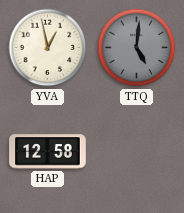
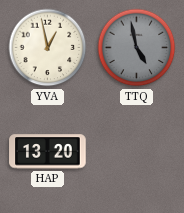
TTQ: 5:01 -> 4:58 (137, 48)
HAP: 12:58 -> 13:20 (48, 152)
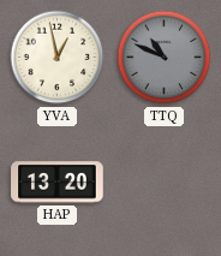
TTQ: 4:58 -> 10:49 (165, 58)
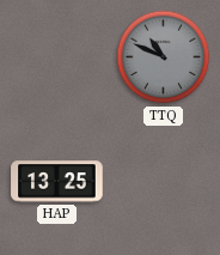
YVA: 12:58 -> none (58, 58)
HAP: 13:20 -> 13:25 (57, 182)
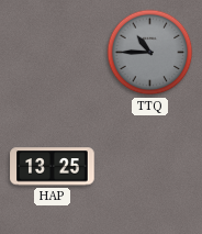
TTQ: 10:49 -> 10:45 (150, 53)
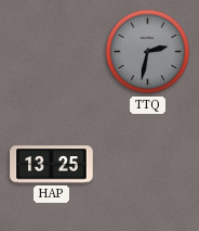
TTQ: 10:45 -> 2:32 (148, 52)
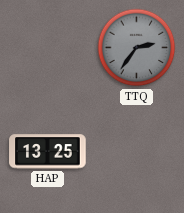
TTQ: 2:32 -> 2:36 (137, 48)
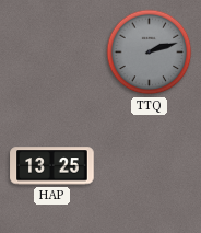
TTQ: 2:36 -> 2:12 (150, 53)
